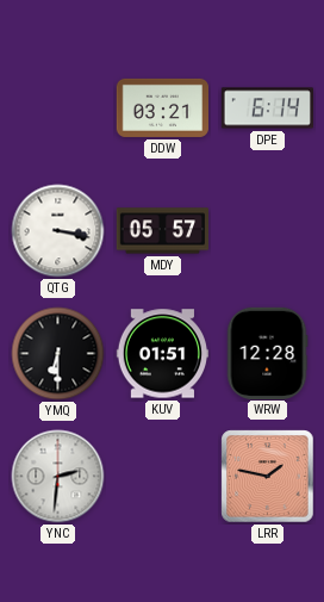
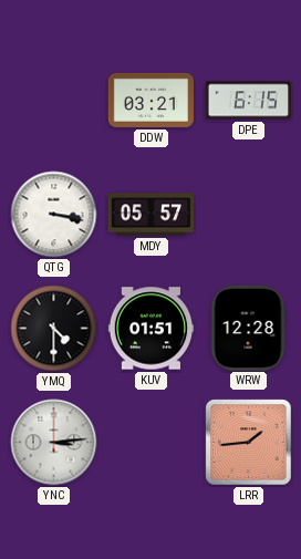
DPE: 6:14 -> 6:15 (248, 101)
YMQ: 6:30 -> 4:30 (54, 329)
YNC: 2:31 -> 3:14 (54, 443)
LRR: 1:47 -> 1:44 (249, 443)
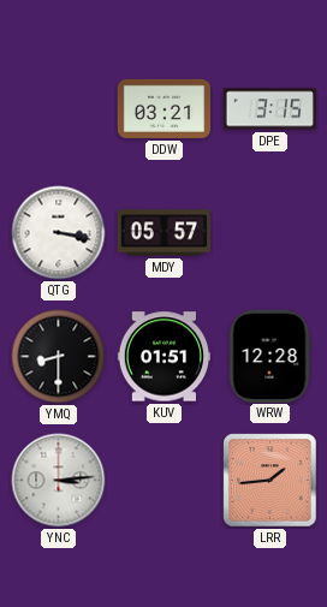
DPE: 6:15 -> 3:15 (269, 109)
YMQ: 4:30 -> 8:30 (59, 357)
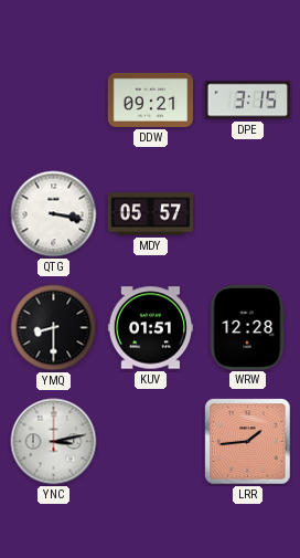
DDW: 03:21 -> 09:21 (150, 99)
YNC: 3:14 -> 3:13 (54, 442)
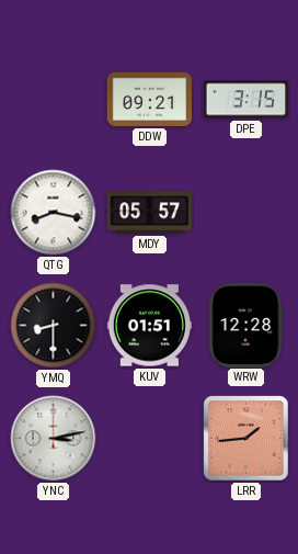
QTG: 3:17 -> 8:17 (54, 213)
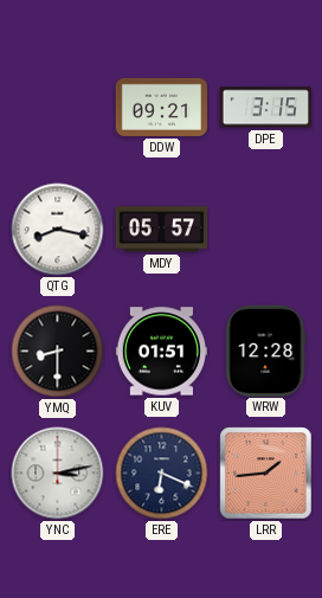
ERE: none -> 6:19 (162, 474)
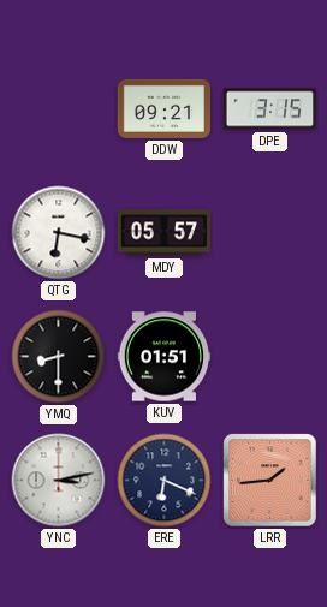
QTG: 8:17 -> 6:17 (59, 233)
WRW: 12:28 -> none (265, 351)
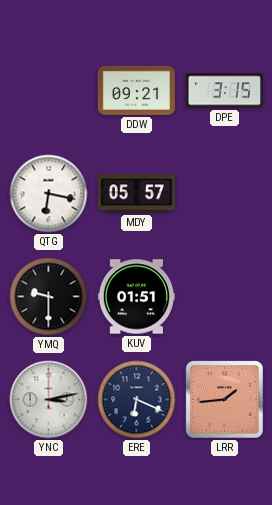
YMQ: 8:30 -> 9:30 (49, 297)
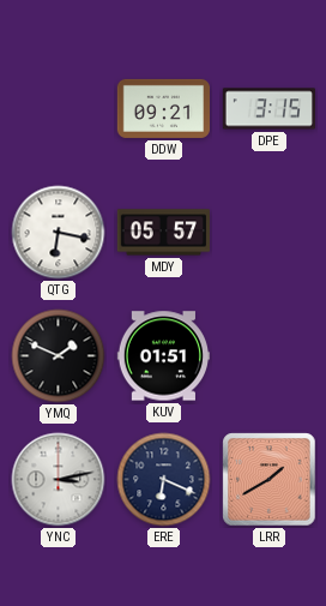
YMQ: 9:30 -> 1:49 (59, 356)
LRR: 1:44 -> 1:40 (270, 480)
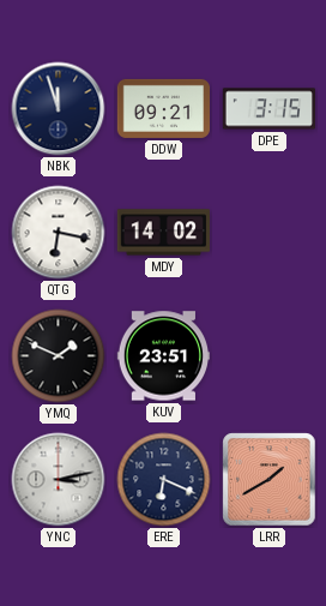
NBK: none -> 11:57 (59, 109)
MDY: 05:57 -> 14:02 (163, 233)
KUV: 01:51 -> 23:51 (163, 356)
